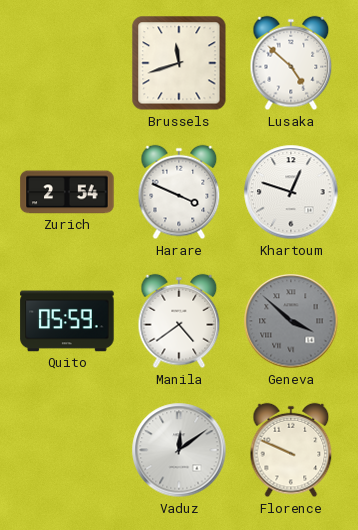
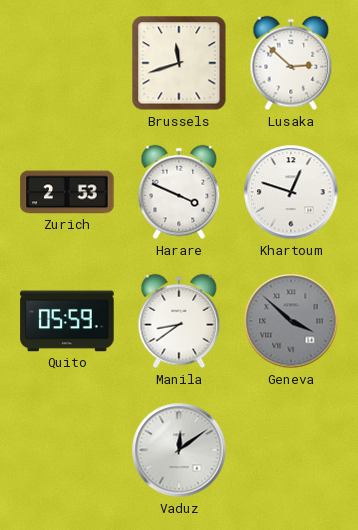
Lusaka: 4:52 -> 2:52 (291, 63)
Zurich: 2:54 -> 2:53 (67, 192)
Manila: 4:39 -> 8:39 (179, 321)
Florence: 9:49 -> none (291, 450)
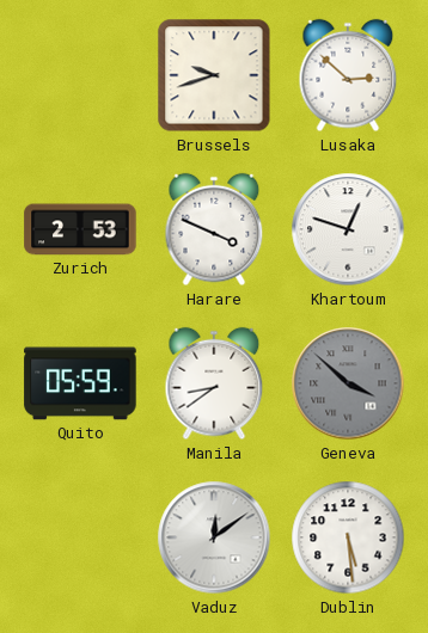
Brussels: 11:42 -> 9:42 (214, 75)
Dublin: none -> 5:29 (348, 537)
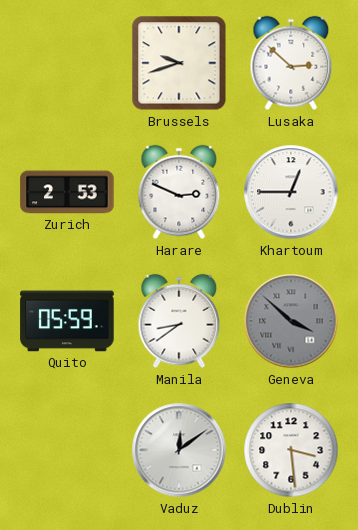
Harare: 3:49 -> 2:49 (179, 192)
Khartoum: 12:48 -> 12:45 (291, 192)
Dublin: 5:29 -> 3:29 (291, 450)
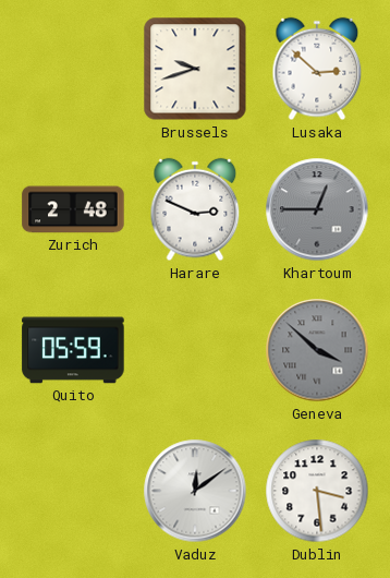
Zurich: 2:53 -> 2:48 (73, 209)
Khartoum dial: white -> grey (317, 209)
Manila: 8:39 -> none (179, 321)
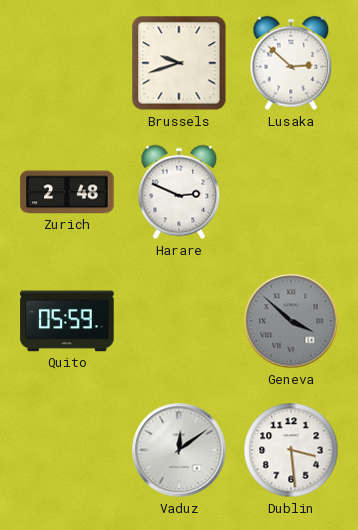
Khartoum: 12:45 -> none (317, 209)
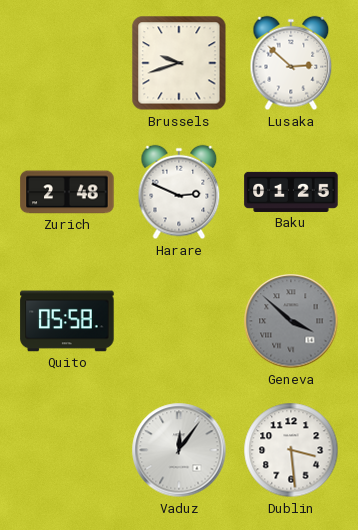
Baku: none -> 01:25 (291, 192)
Quito: 05:59 -> 05:58 (67, 321)
Vaduz: 12:09 -> 12:06 (179, 450)
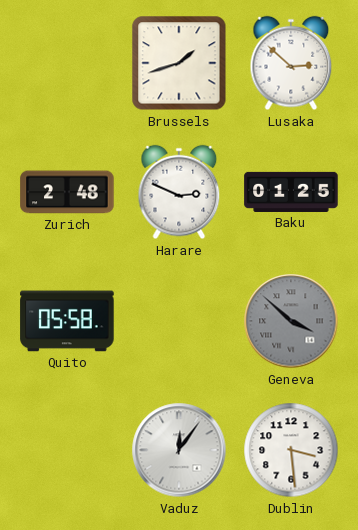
Brussels: 9:42 -> 1:42 (179, 63)
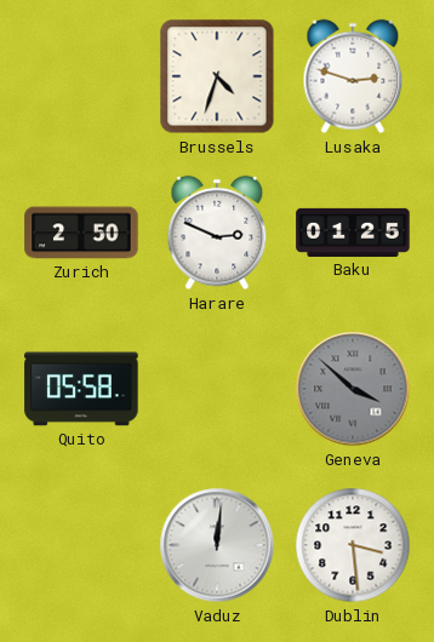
Brussels: 1:42 -> 4:33 (217, 76)
Lusaka: 2:52 -> 2:48 (353, 76)
Zurich: 2:48 -> 2:50 (81, 233)
Vaduz: 12:06 -> 12:01 (217, 545)
